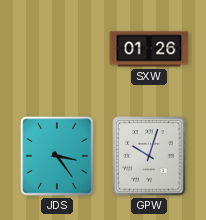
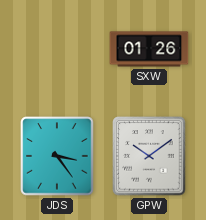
GPW: 10:03 -> 10:09 (149, 156)
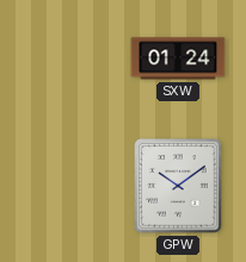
SXW: 01:26 -> 01:24 (178, 58)
JDS: 3:24 -> none (57, 156)
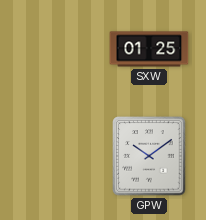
SXW: 01:24 -> 01:25 (149, 49)
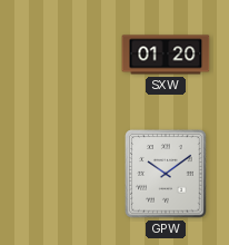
SXW: 01:25 -> 01:20 (166, 55)
